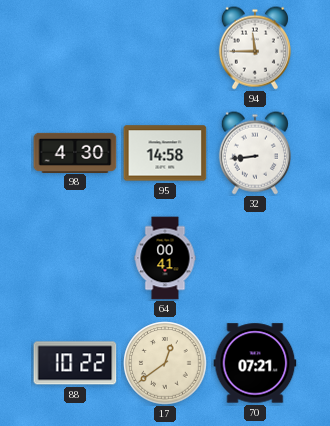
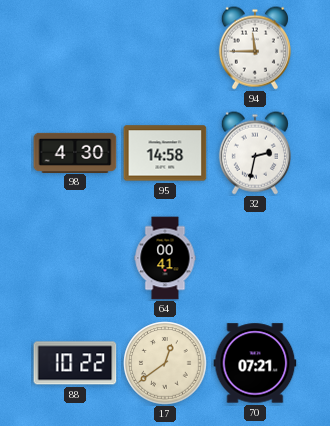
32: 8:44 -> 2:32 (255, 153)
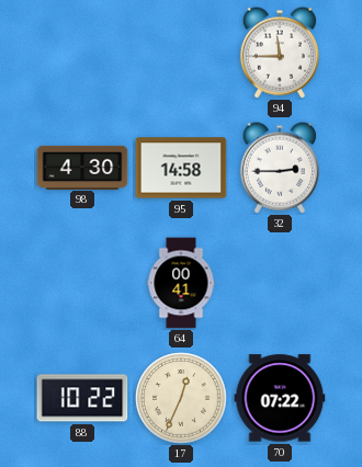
32: 2:32 -> 2:45 (280, 168)
17: 12:39 -> 12:34 (181, 398)
70: 07:21 -> 07:22 (280, 398)
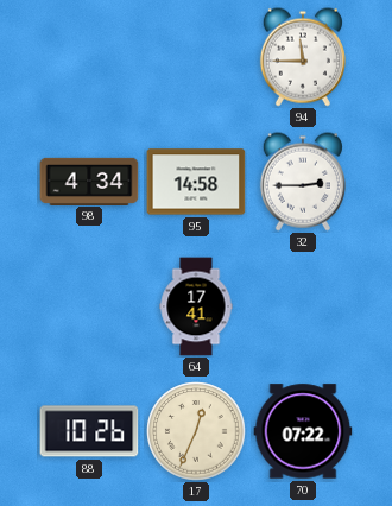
98: 4:30 -> 4:34 (89, 181)
64: 00:41 -> 17:41 (196, 306)
88: 10:22 -> 10:26 (89, 431)
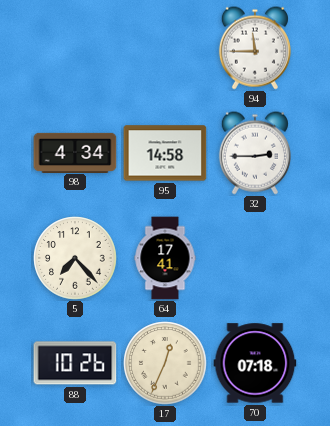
5: none -> 7:23 (75, 258)
70: 07:22 -> 07:18 (255, 363)
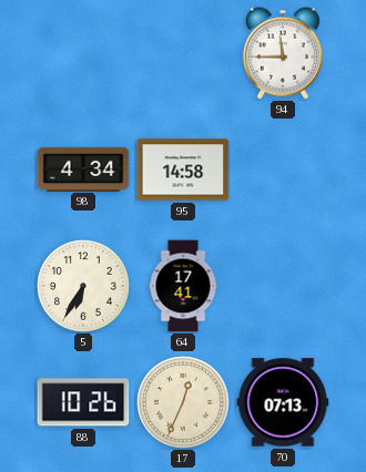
32: 2:45 -> none (255, 153)
5: 7:23 -> 6:35 (83, 286)
70: 07:18 -> 07:13 (283, 402)
